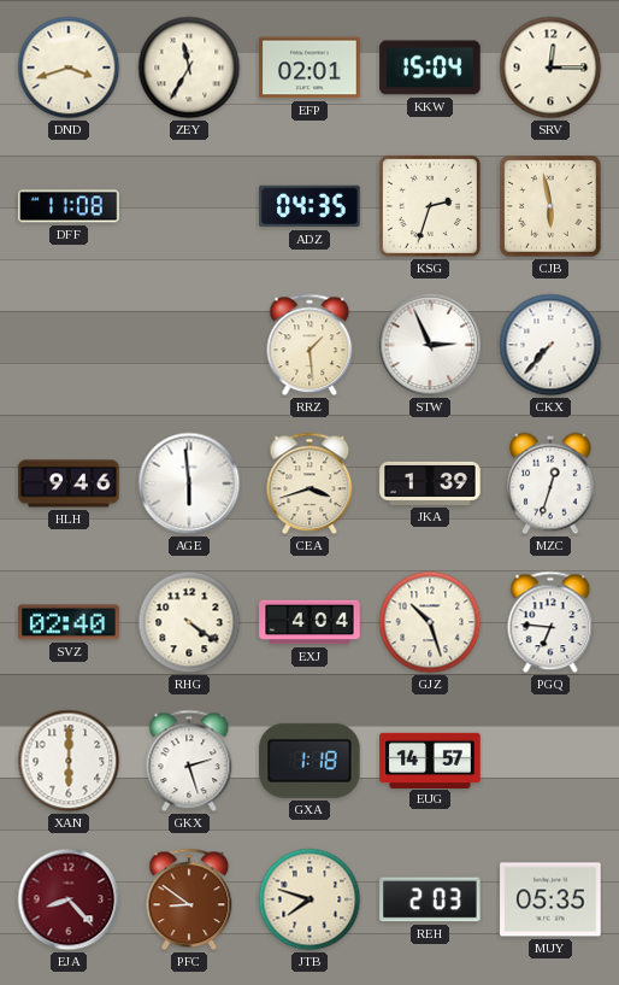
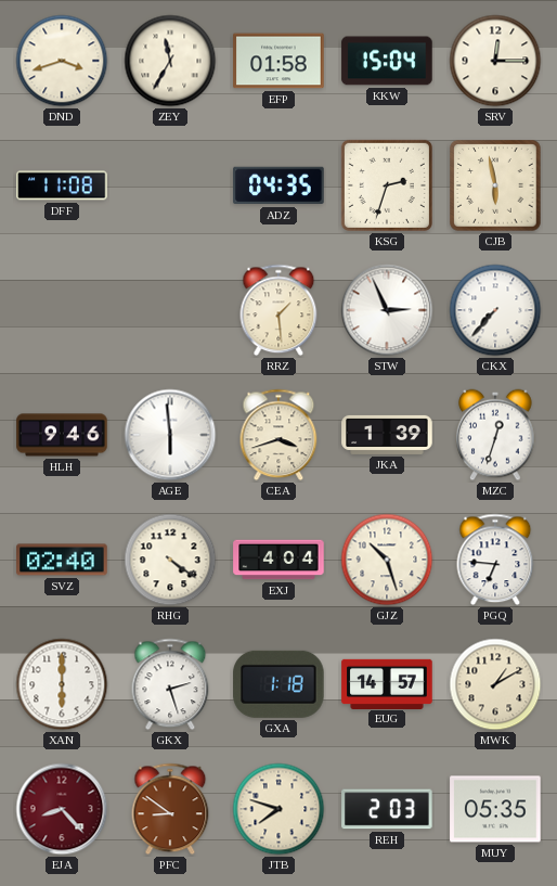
EFP: 02:01 -> 01:58 (278, 61)
MWK: none -> 1:10 (495, 684)
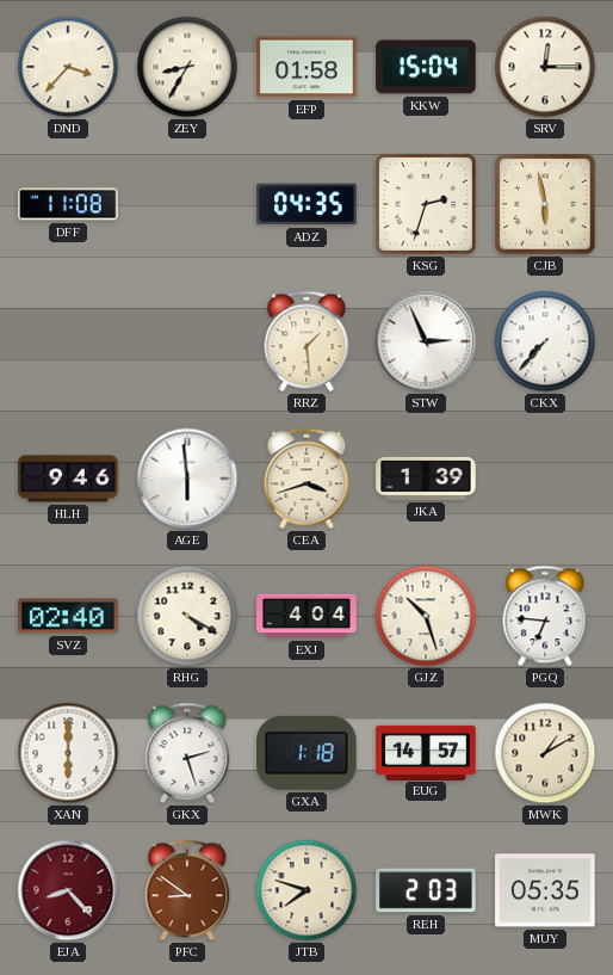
DND: 3:42 -> 3:37 (68, 67)
ZEY: 11:35 -> 8:35 (187, 67)
MZC: 12:33 -> none (495, 435)
RHG: 4:21 -> 4:20 (187, 616)
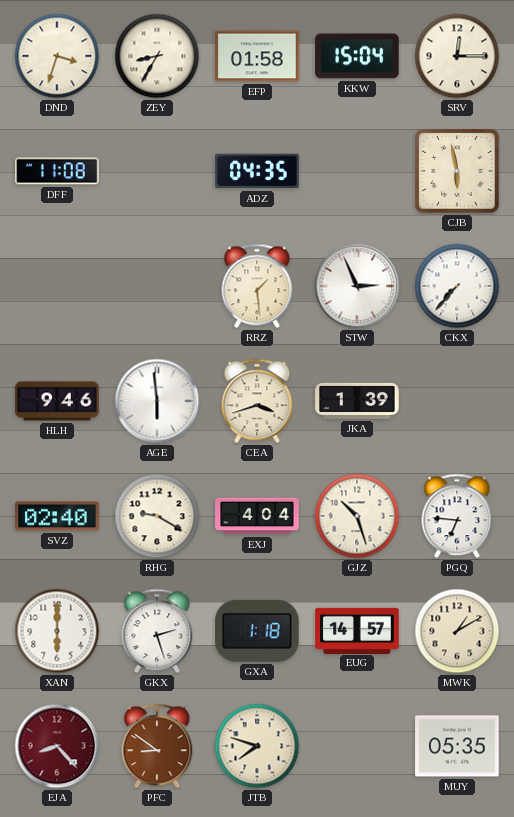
DND: 3:37 -> 3:33 (57, 56)
KSG: 2:33 -> none (426, 204)
RHG: 4:20 -> 9:20 (157, 516)
REH: 2:03 -> none (426, 890)
